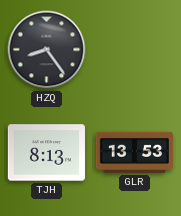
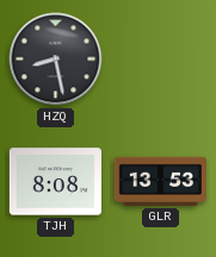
HZQ: 8:24 -> 8:28 (56, 59)
TJH: 8:13 -> 8:08 (55, 182)
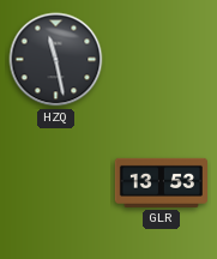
HZQ: 8:28 -> 11:28 (56, 60)
TJH: 8:08 -> none (55, 182)
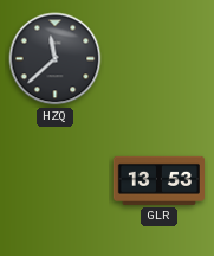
HZQ: 11:28 -> 11:38 (56, 59)
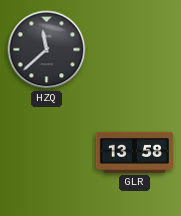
GLR: 13:53 -> 13:58 (134, 152)
